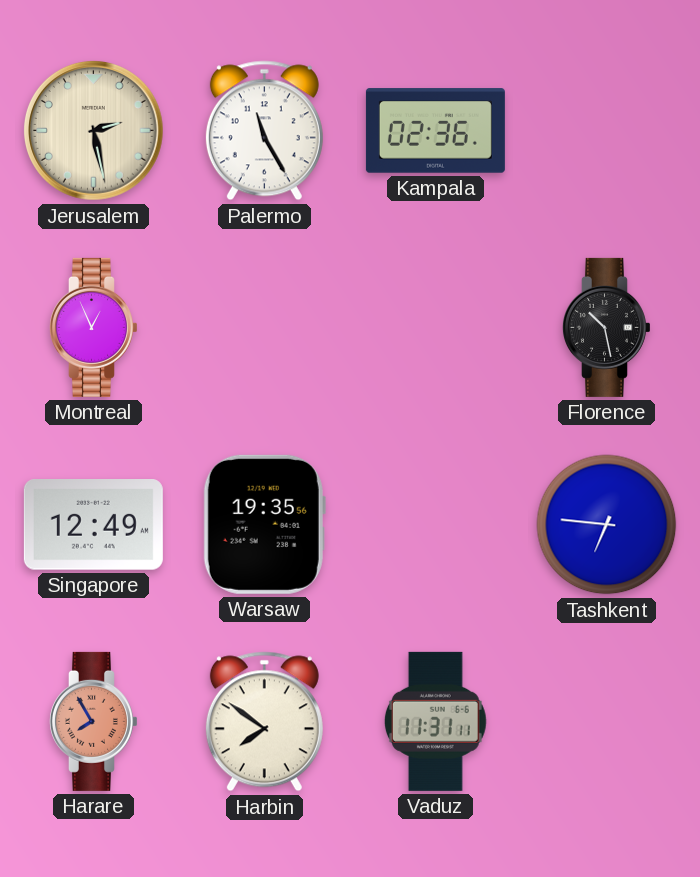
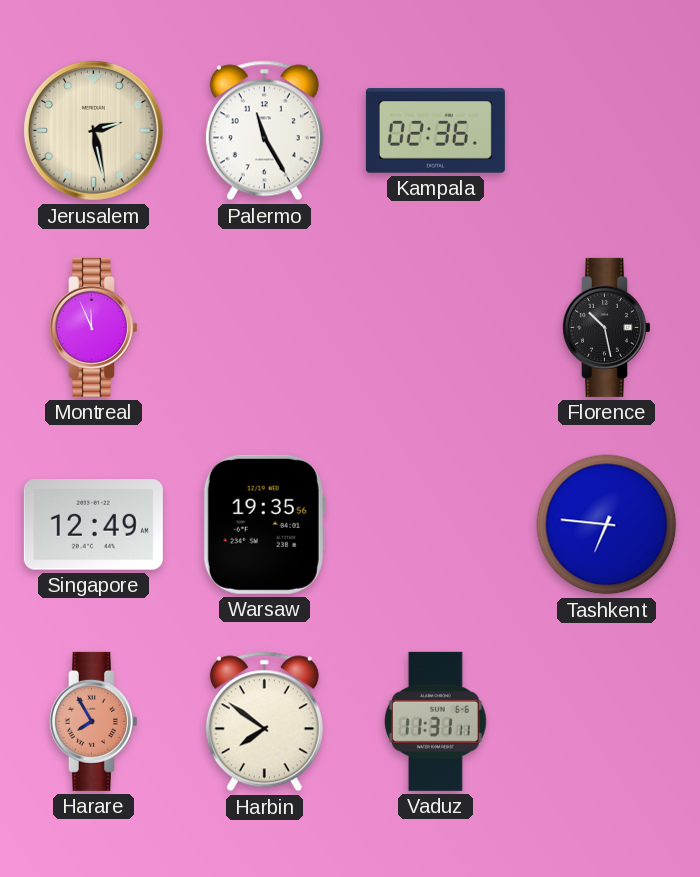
Montreal: 12:56 -> 11:56 (93, 327)
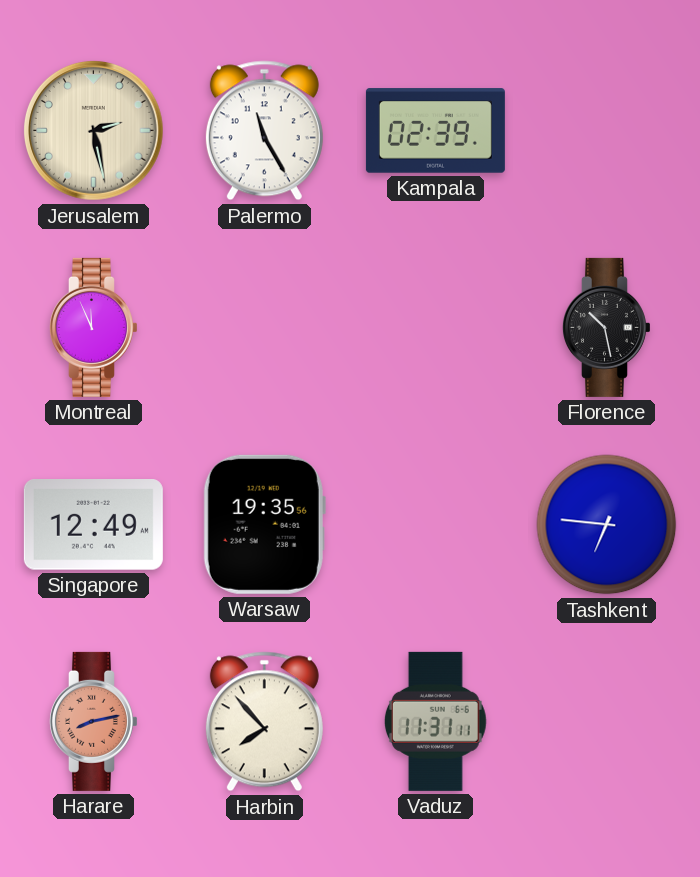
Kampala: 02:36 -> 02:39 (435, 131)
Harare: 7:55 -> 8:13 (93, 721)
Harbin: 7:51 -> 7:53 (264, 722)
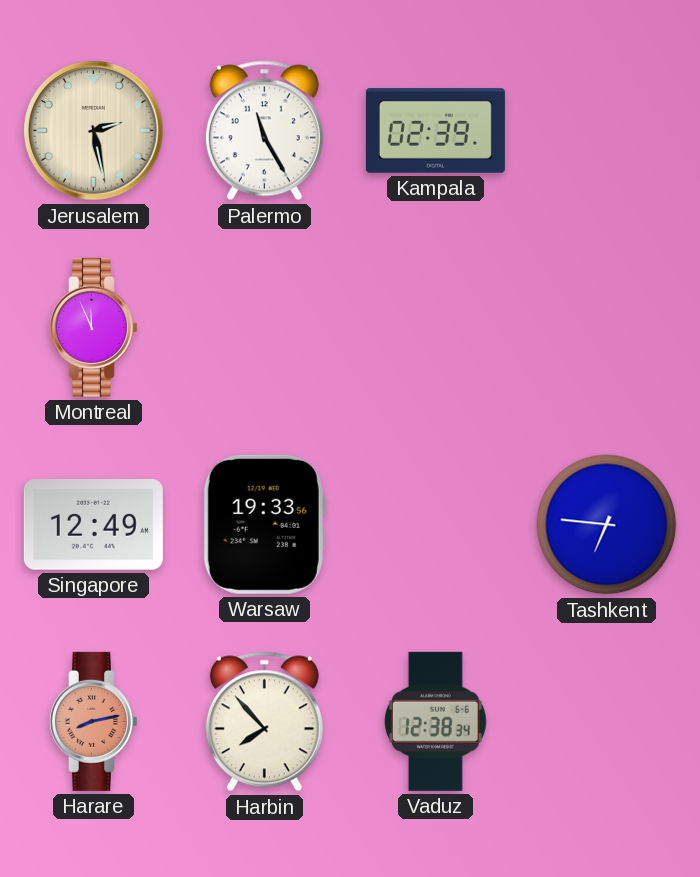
Florence: 10:28 -> none (606, 327)
Warsaw: 19:35 -> 19:33 (264, 524)
Vaduz: 11:31 -> 12:38 (435, 721)
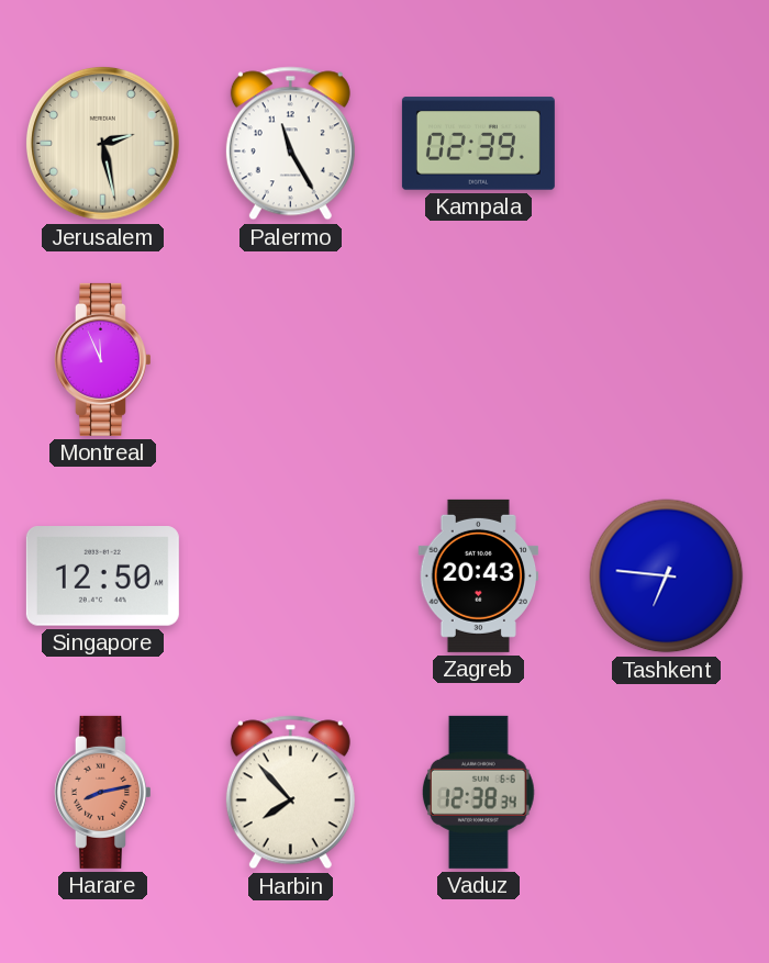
Singapore: 12:49 -> 12:50 (102, 576)
Warsaw: 19:33 -> none (264, 524)
Zagreb: none -> 20:43 (479, 575)
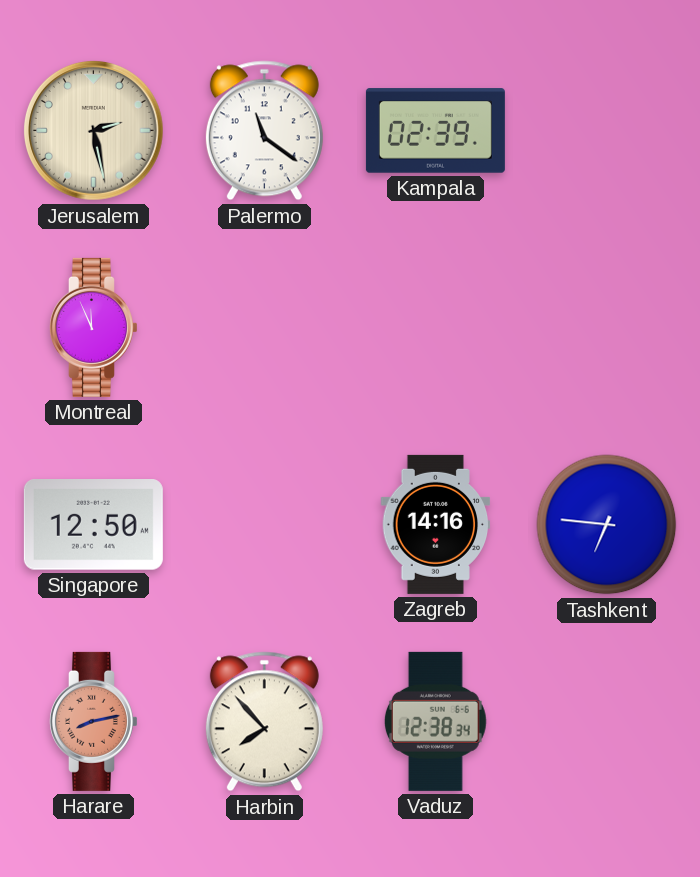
Palermo: 11:25 -> 11:21 (264, 131)
Zagreb: 20:43 -> 14:16 (436, 524)
